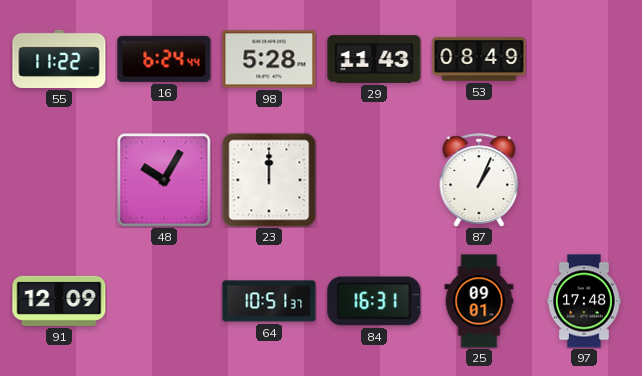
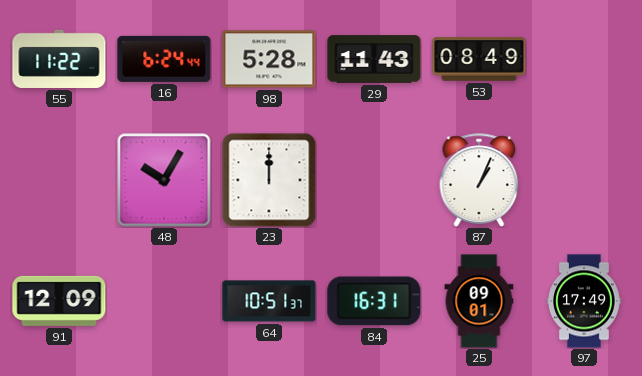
97: 17:48 -> 17:49 (584, 301)
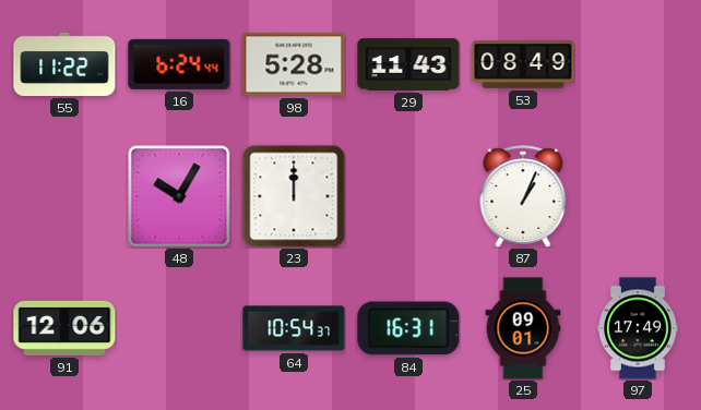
91: 12:09 -> 12:06 (64, 328)
64: 10:51 -> 10:54 (294, 328)
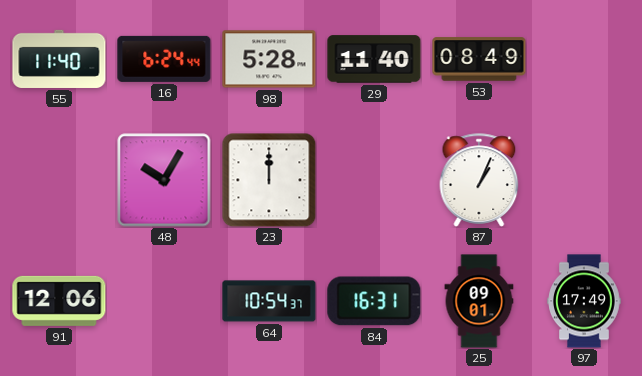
55: 11:22 -> 11:40 (59, 59)
29: 11:43 -> 11:40 (374, 59)
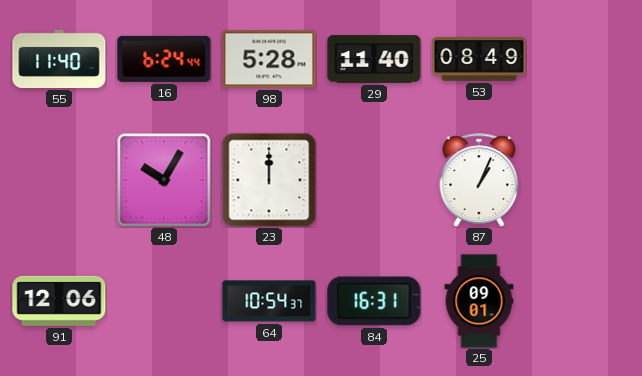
97: 17:49 -> none (584, 301)
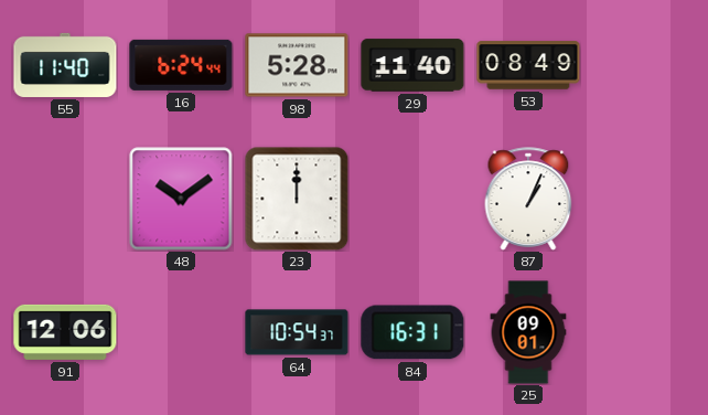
48: 10:05 -> 10:09 (181, 199)
